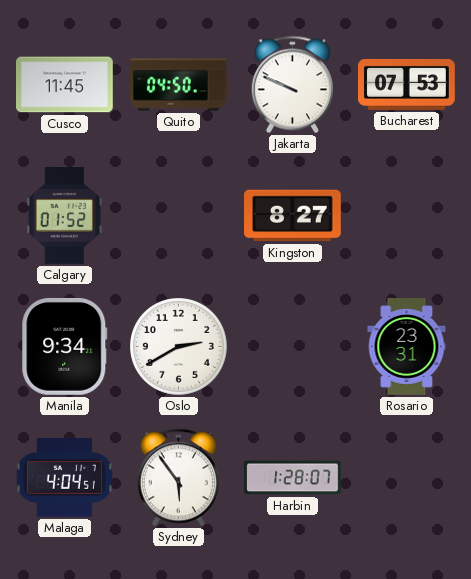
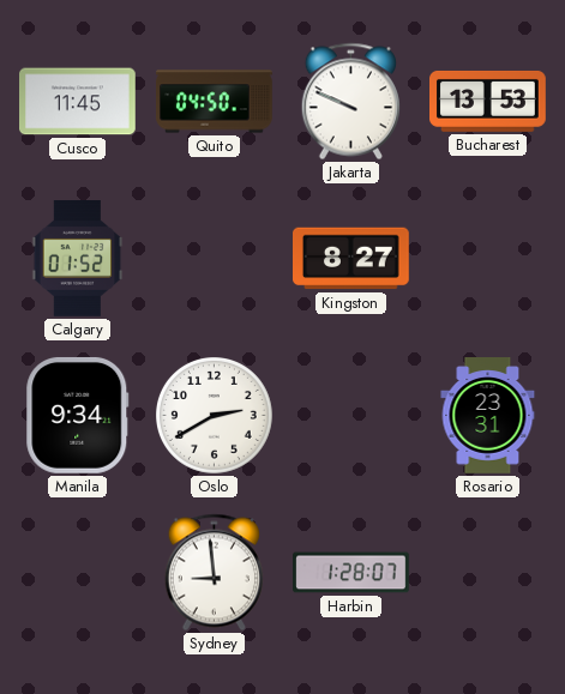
Bucharest: 07:53 -> 13:53 (488, 101)
Malaga: 4:04 -> none (64, 478)
Sydney: 5:54 -> 8:59 (214, 573)
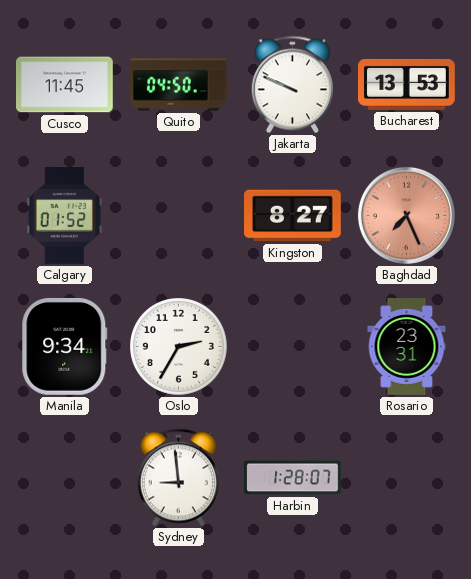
Baghdad: none -> 7:26 (406, 215)
Oslo: 2:40 -> 2:35 (179, 347)
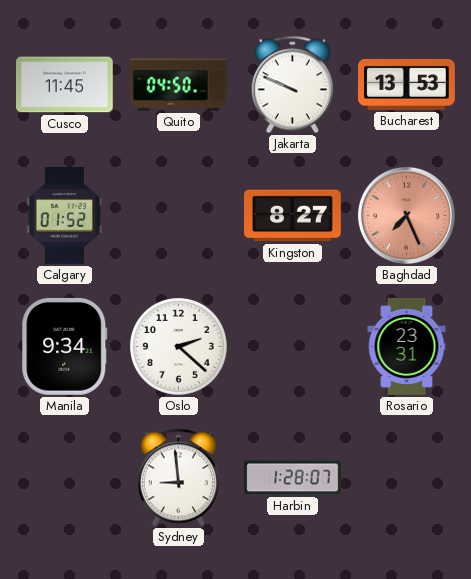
Oslo: 2:35 -> 2:22 (179, 347)
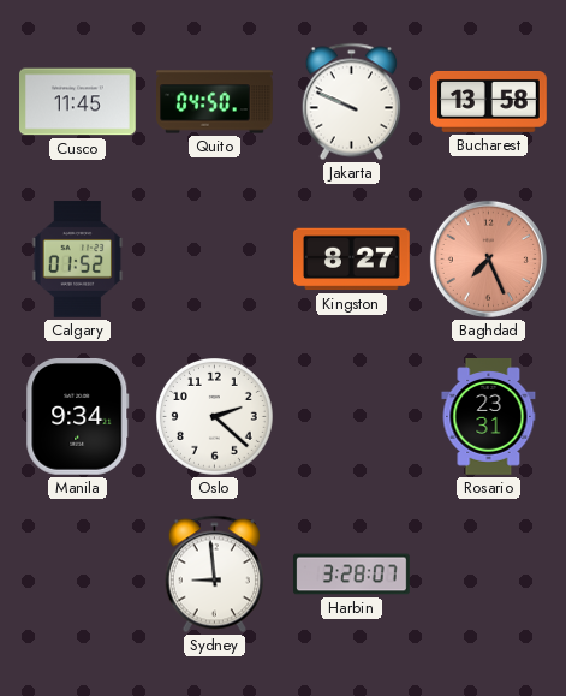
Bucharest: 13:53 -> 13:58 (489, 101)
Harbin: 1:28 -> 3:28 (352, 575)
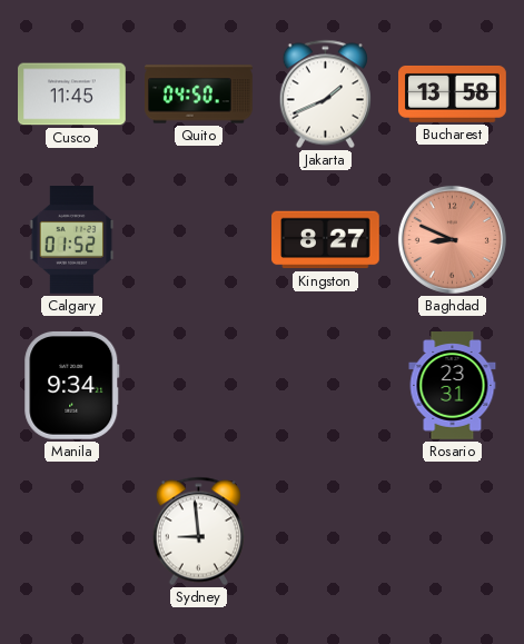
Jakarta: 9:49 -> 1:41 (325, 95)
Baghdad: 7:26 -> 8:49 (452, 239)
Oslo: 2:22 -> none (215, 417)
Harbin: 3:28 -> none (352, 575)
